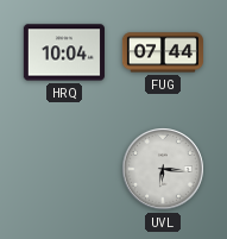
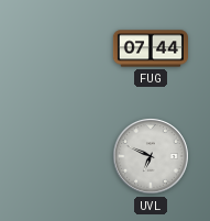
HRQ: 10:04 -> none (64, 52)
UVL: 6:16 -> 6:49 (152, 157)
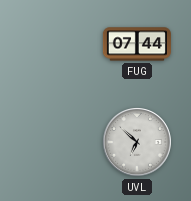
UVL: 6:49 -> 6:52 (138, 143)
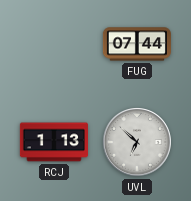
RCJ: none -> 1:13 (54, 142)
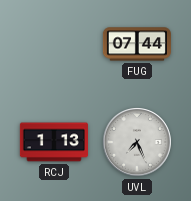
UVL: 6:52 -> 7:26 (138, 143)
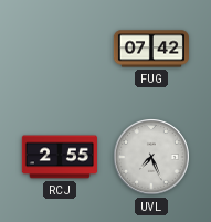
FUG: 07:44 -> 07:42 (151, 49)
RCJ: 1:13 -> 2:55 (60, 157)
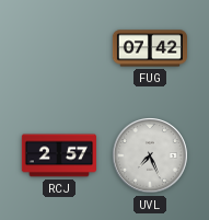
RCJ: 2:55 -> 2:57 (59, 155)
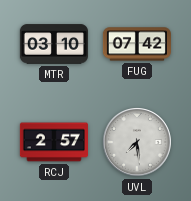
MTR: none -> 03:10 (54, 44)
UVL: 7:26 -> 7:29 (138, 143)
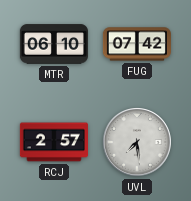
MTR: 03:10 -> 06:10 (54, 44)
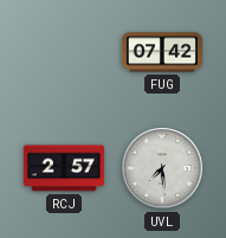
MTR: 06:10 -> none (54, 44)
